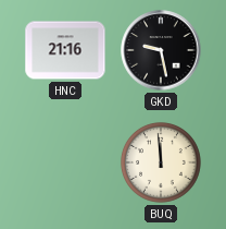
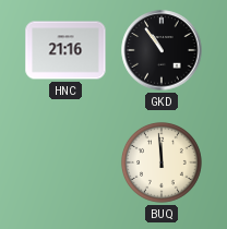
GKD: 9:28 -> 10:54 (162, 50)
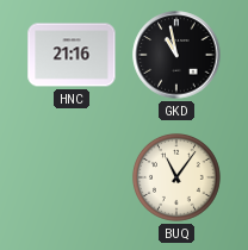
GKD: 10:54 -> 10:58 (176, 55)
BUQ: 11:59 -> 11:06 (176, 177)
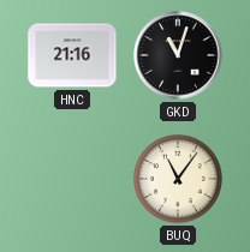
GKD: 10:58 -> 11:03 (178, 55)
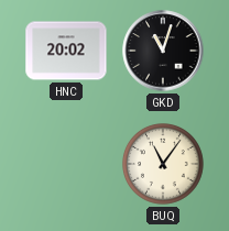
HNC: 21:16 -> 20:02 (66, 51)
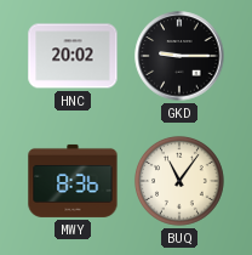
GKD: 11:03 -> 9:15 (179, 56)
MWY: none -> 8:36 (73, 181)
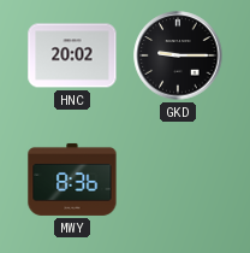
BUQ: 11:06 -> none (179, 181)
